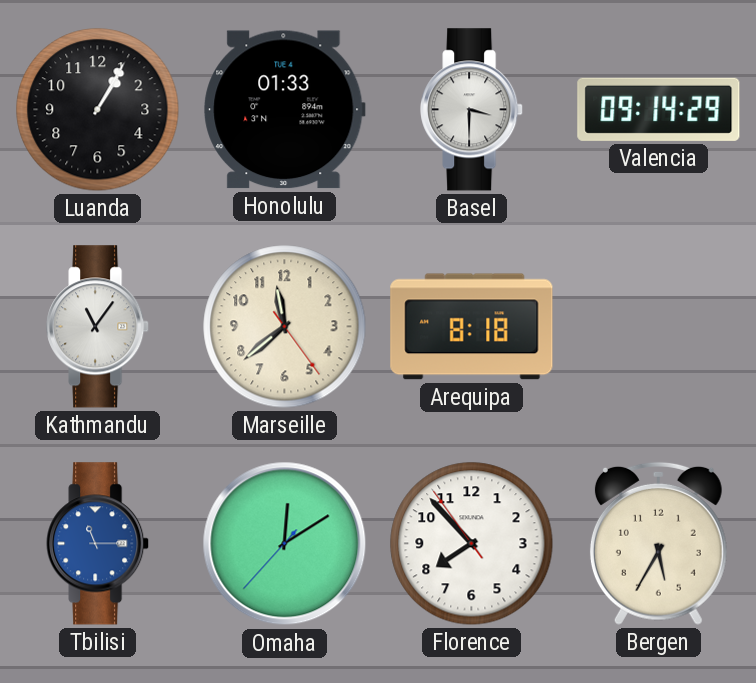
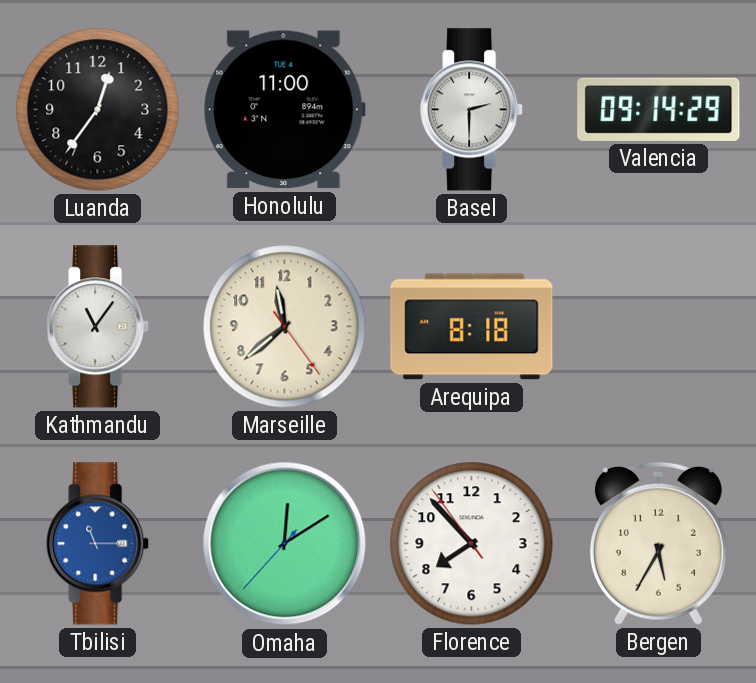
Luanda: 1:05 -> 12:36 (98, 110)
Honolulu: 01:33 -> 11:00 (285, 110)
Basel: 3:30 -> 2:30 (472, 110)
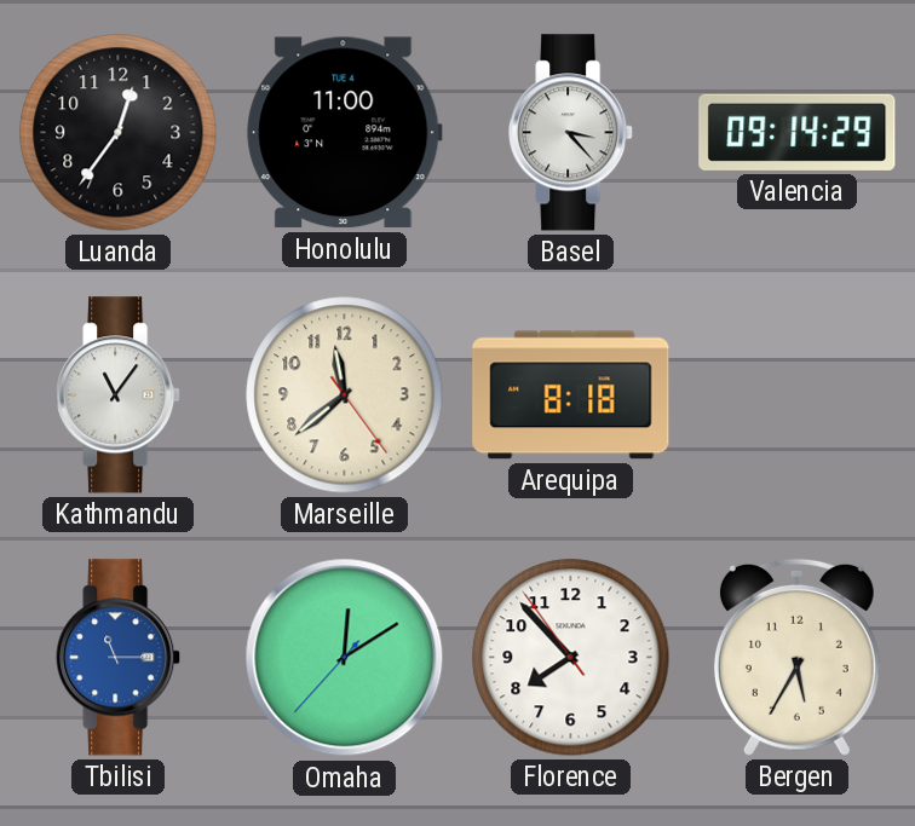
Basel: 2:30 -> 3:23 (571, 133)
